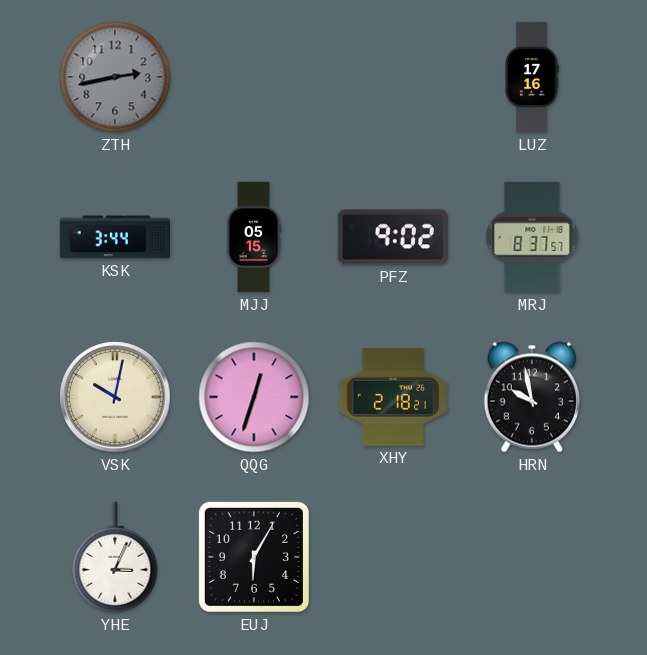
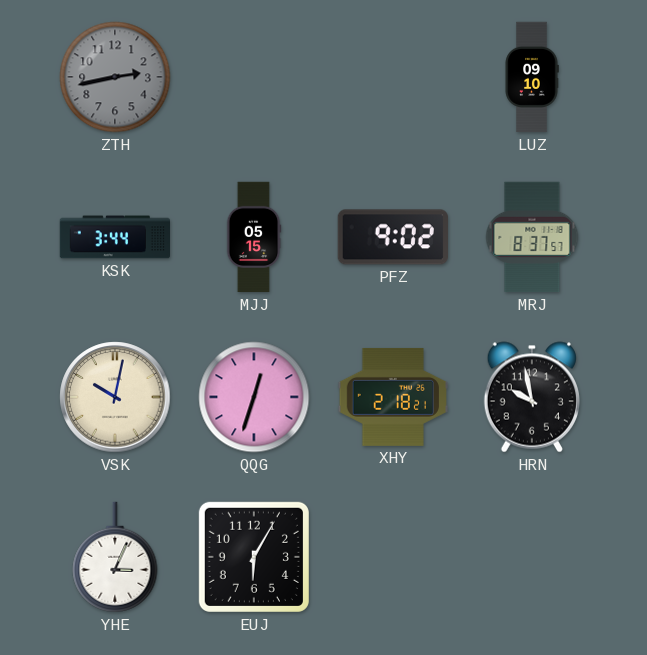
LUZ: 17:16 -> 09:10 (532, 77)
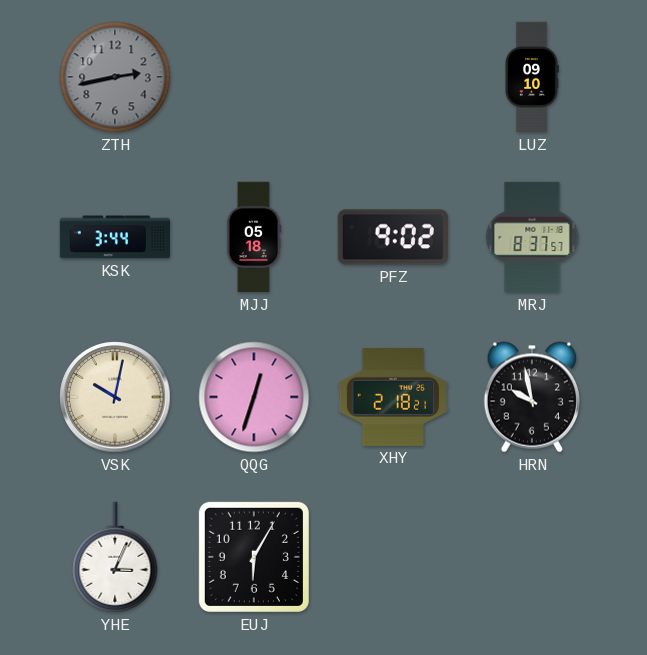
MJJ: 05:15 -> 05:18 (254, 237)
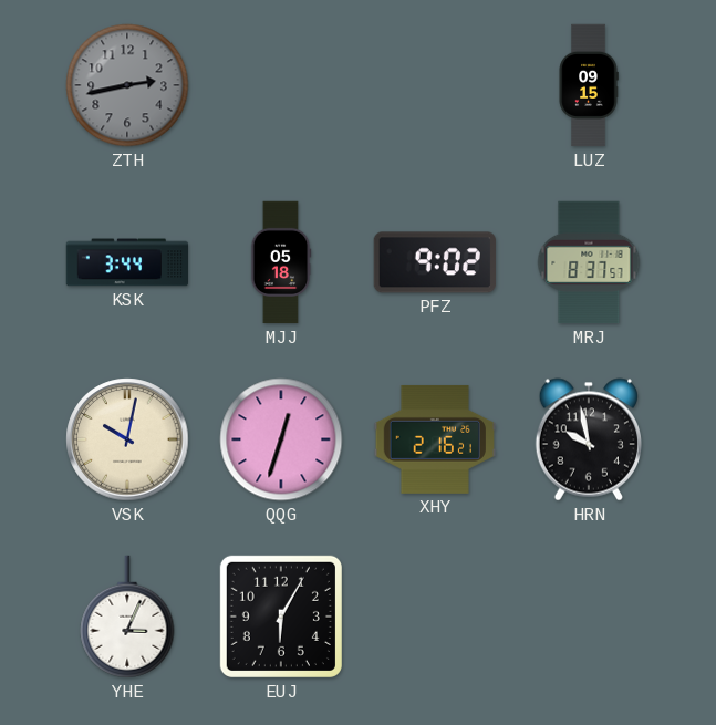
LUZ: 09:10 -> 09:15 (589, 85)
XHY: 2:18 -> 2:16 (434, 439)
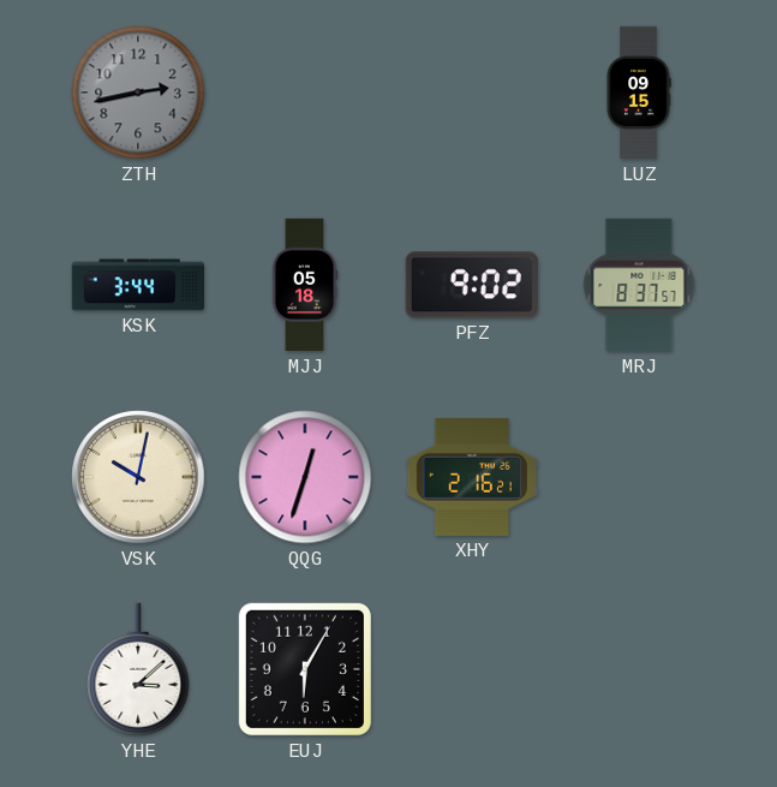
HRN: 9:58 -> none (589, 439)
YHE: 3:04 -> 3:08 (138, 669)
